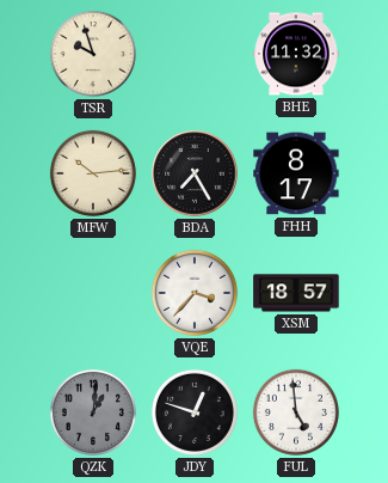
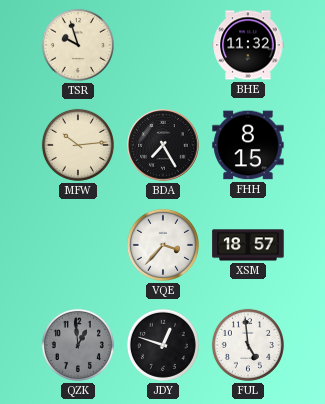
FHH: 8:17 -> 8:15 (248, 145)
QZK: 1:01 -> 12:59 (78, 345)
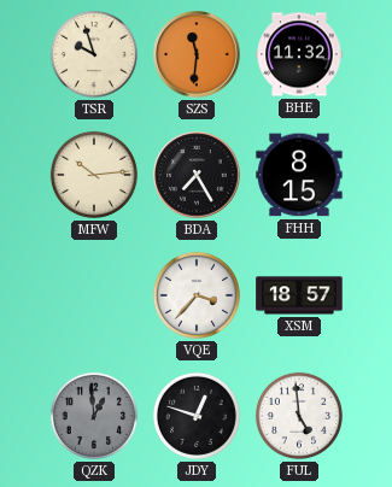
SZS: none -> 11:31 (197, 54)
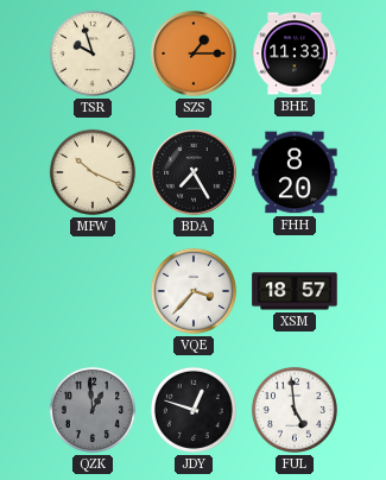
SZS: 11:31 -> 1:15 (194, 53)
BHE: 11:32 -> 11:33 (295, 53)
MFW: 10:14 -> 10:19 (93, 172)
FHH: 8:15 -> 8:20 (295, 172)
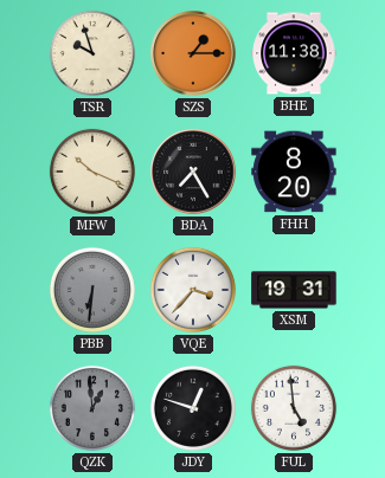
BHE: 11:33 -> 11:38 (294, 53)
PBB: none -> 6:31 (92, 290)
XSM: 18:57 -> 19:31 (294, 290)
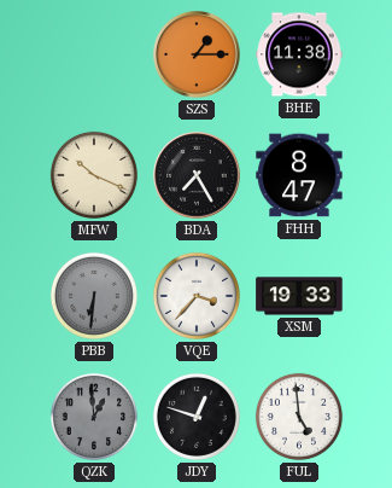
TSR: 9:57 -> none (92, 53)
FHH: 8:20 -> 8:47 (299, 175)
XSM: 19:31 -> 19:33 (299, 296)
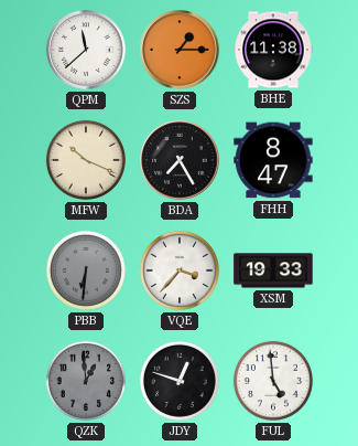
QPM: none -> 11:38 (86, 50)
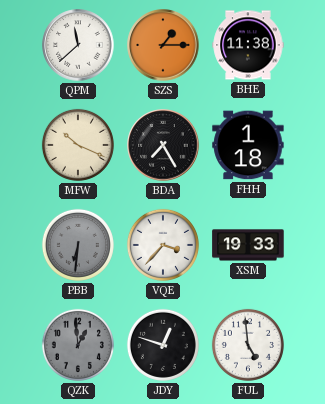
FHH: 8:47 -> 1:18 (248, 145)
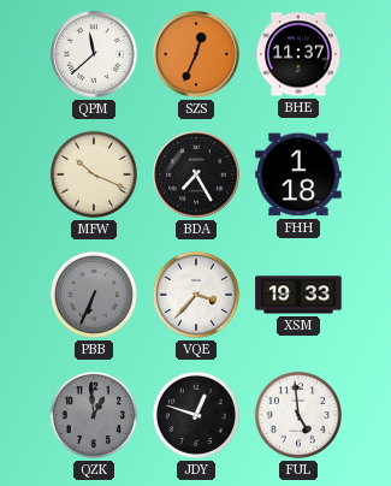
SZS: 1:15 -> 12:34 (196, 54)
BHE: 11:38 -> 11:37 (298, 54)
PBB: 6:31 -> 6:34 (94, 295)
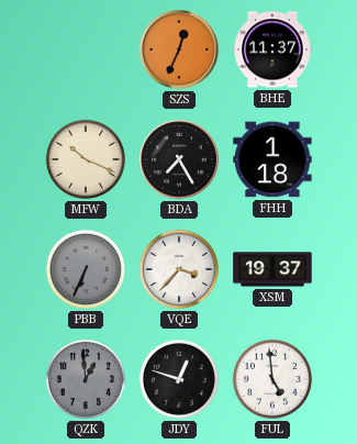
QPM: 11:38 -> none (94, 54)
XSM: 19:33 -> 19:37 (272, 269)
